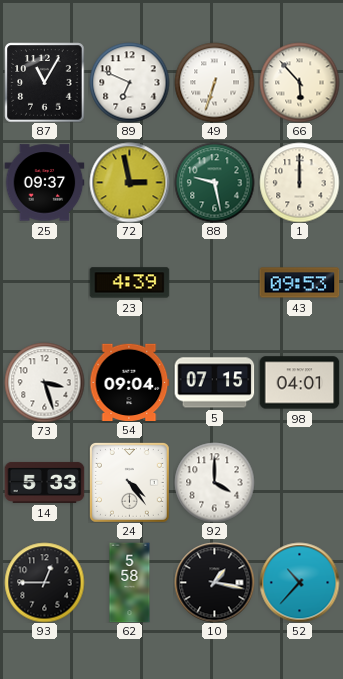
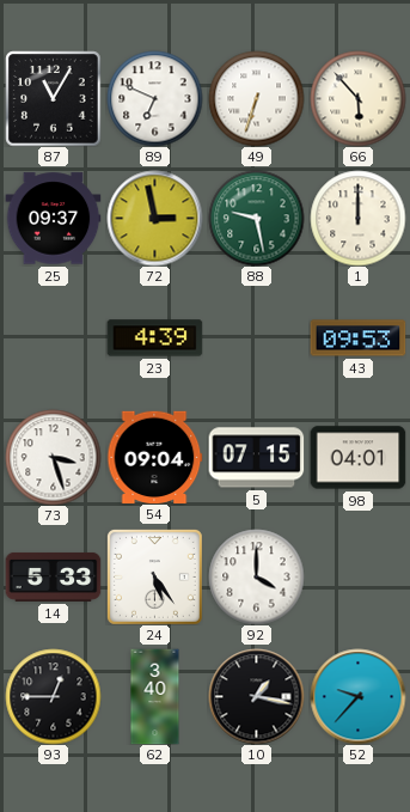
24: 4:24 -> 5:24 (154, 576)
62: 5:58 -> 3:40 (155, 696)
52: 10:37 -> 9:37 (357, 696)
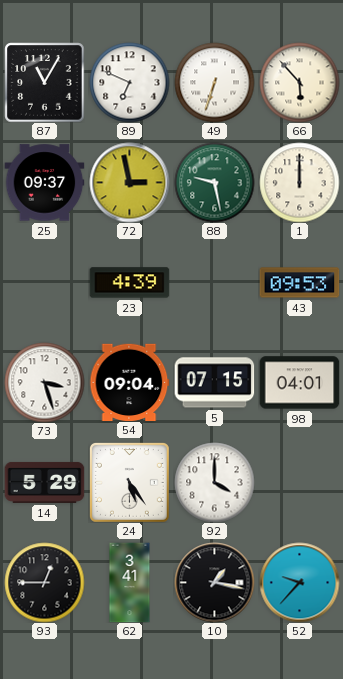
14: 5:33 -> 5:29 (44, 482)
62: 3:40 -> 3:41 (130, 582)
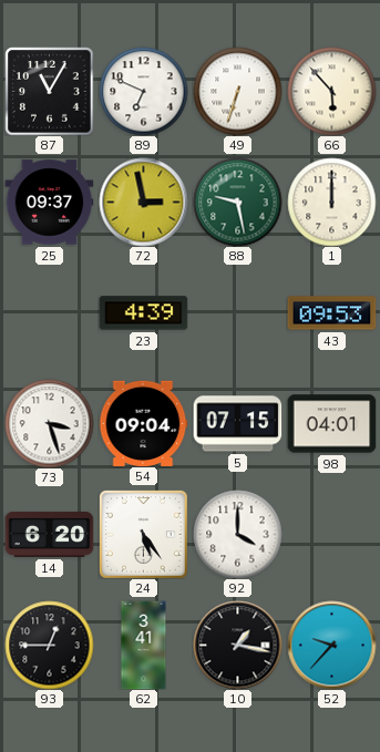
14: 5:29 -> 6:20 (49, 534)
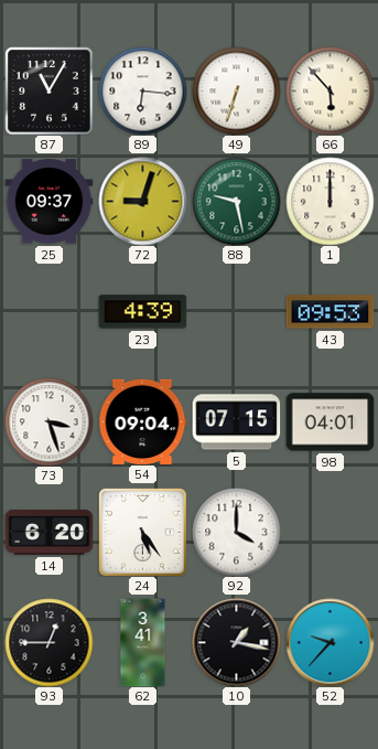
89: 6:49 -> 6:16 (142, 90)
72: 2:58 -> 9:03 (142, 201)
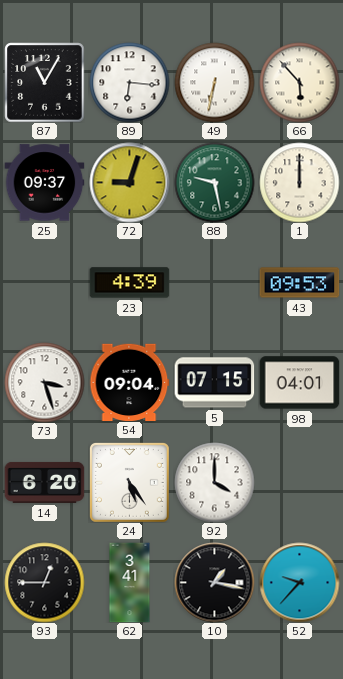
49: 6:33 -> 6:32 (214, 82)
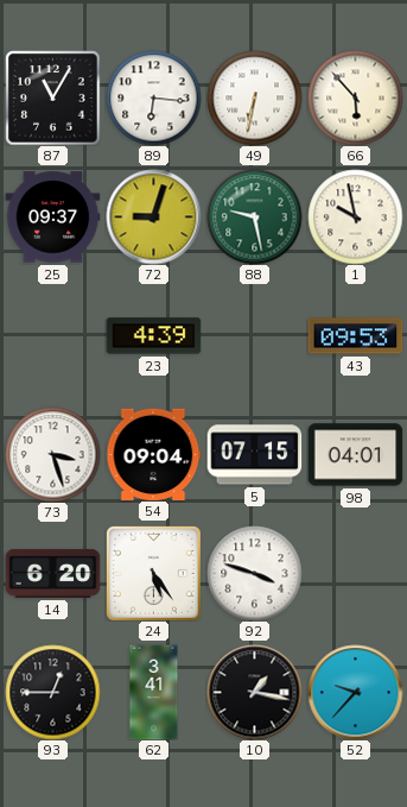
1: 12:00 -> 9:58 (355, 216)
92: 4:00 -> 3:48 (254, 573)
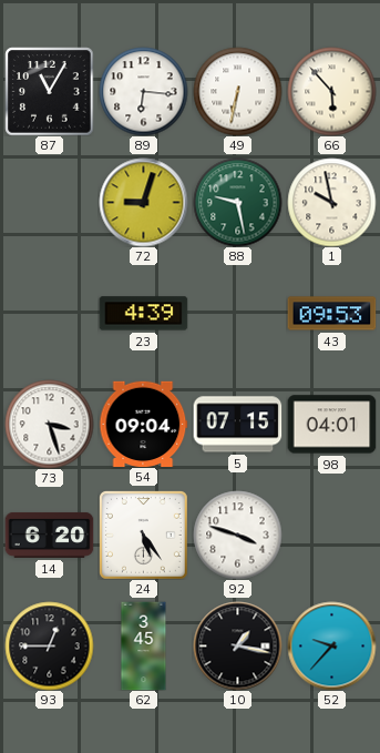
25: 09:37 -> none (52, 217)
62: 3:41 -> 3:45 (144, 645)
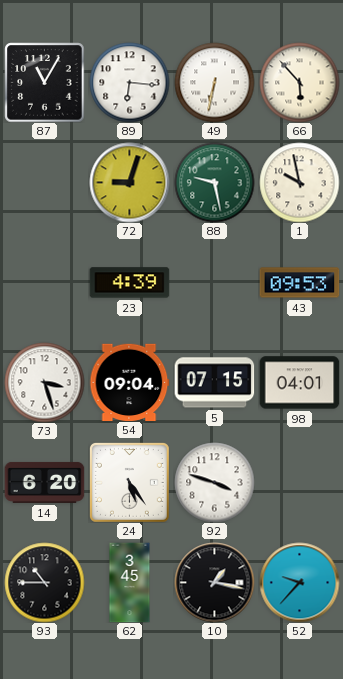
93: 12:45 -> 10:45 (44, 582)
